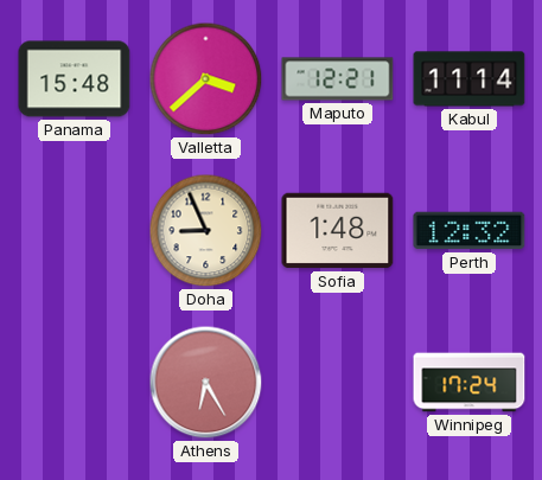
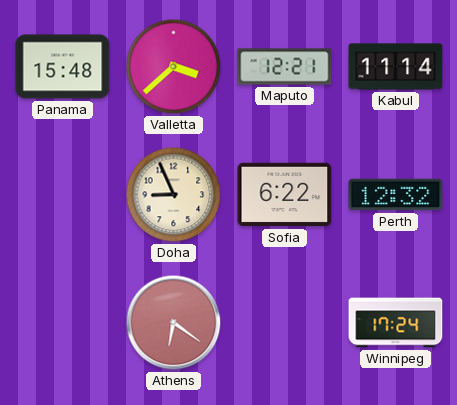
Sofia: 1:48 -> 6:22 (285, 195)
Athens: 6:25 -> 6:21 (174, 323)
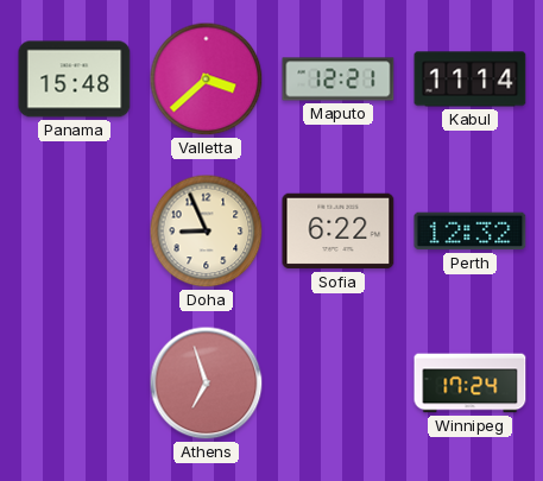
Athens: 6:21 -> 6:57 (207, 384)
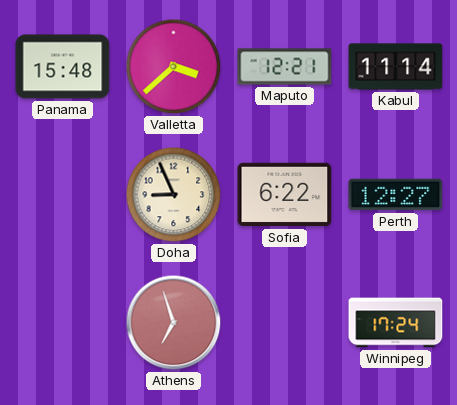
Perth: 12:32 -> 12:27 (396, 195)
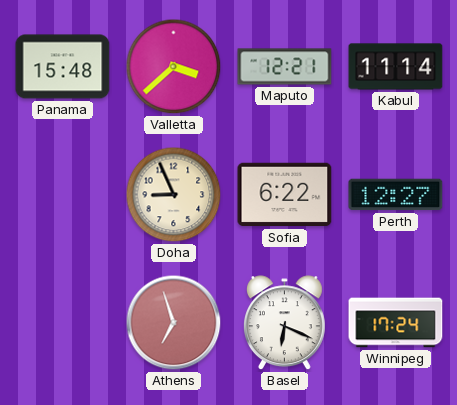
Basel: none -> 6:19 (284, 323)
